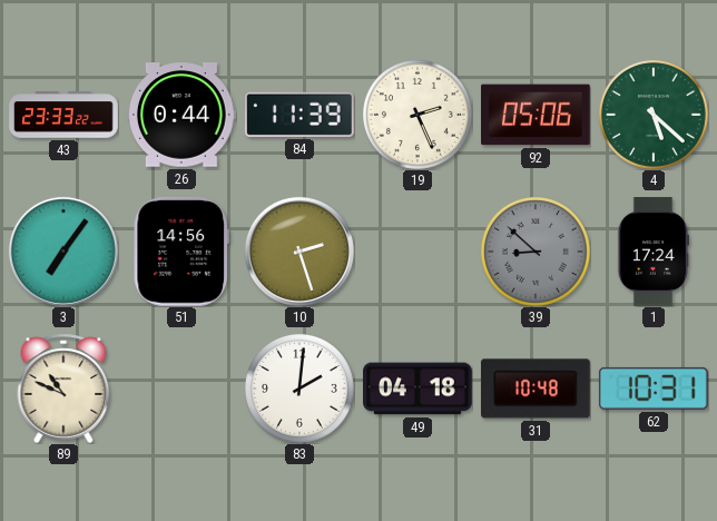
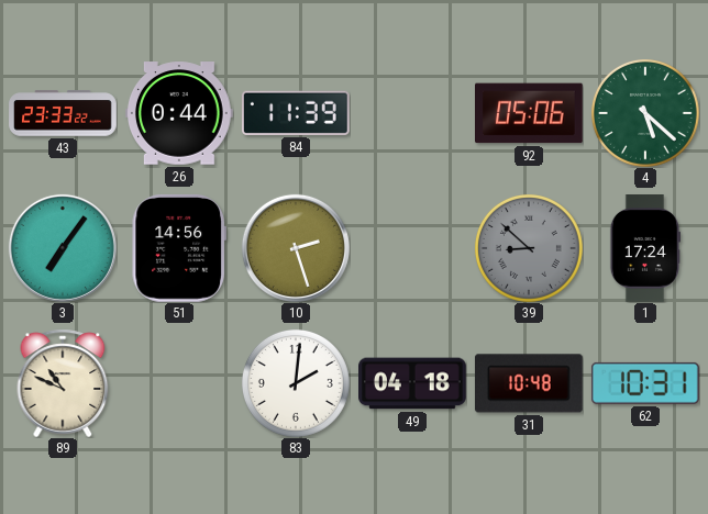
19: 2:26 -> none (418, 115)
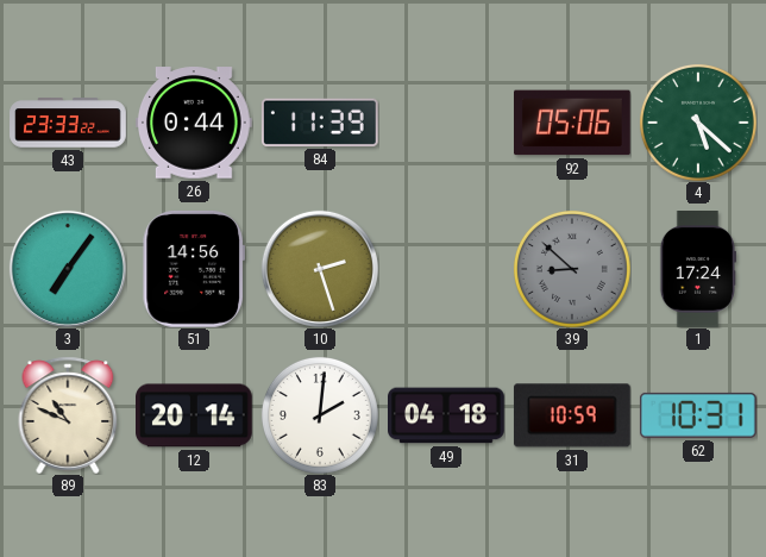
12: none -> 20:14 (195, 415)
31: 10:48 -> 10:59 (572, 415)
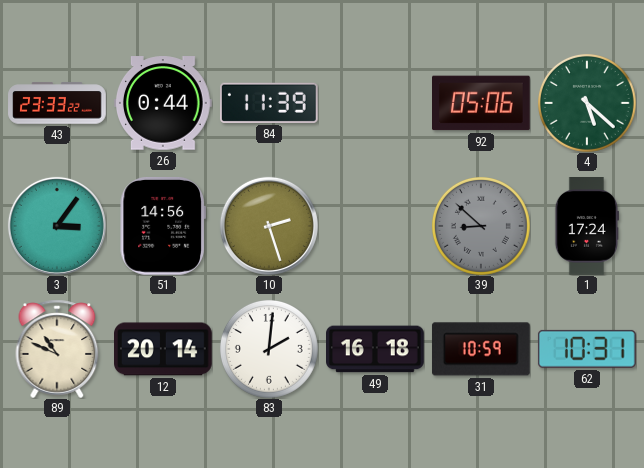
3: 7:06 -> 3:06 (57, 226)
49: 04:18 -> 16:18 (376, 349)
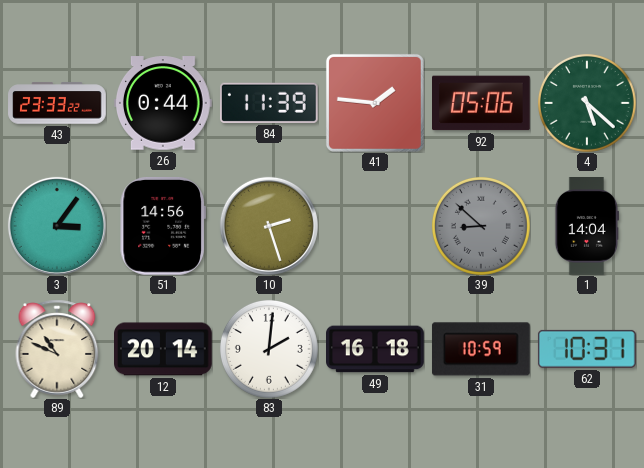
41: none -> 1:46 (375, 103)
1: 17:24 -> 14:04 (586, 226)
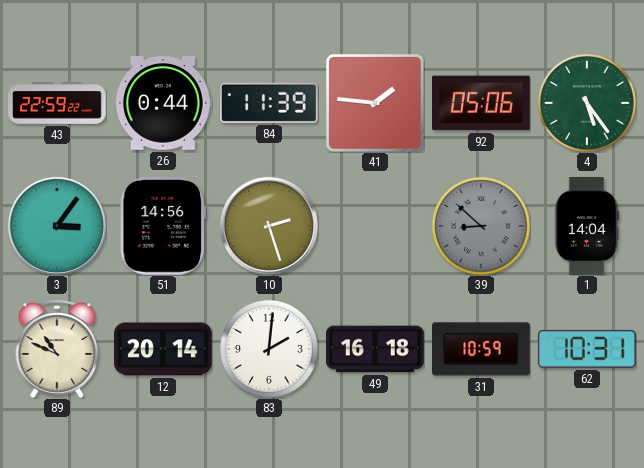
43: 23:33 -> 22:59 (57, 103)
4: 5:22 -> 5:24 (587, 103)
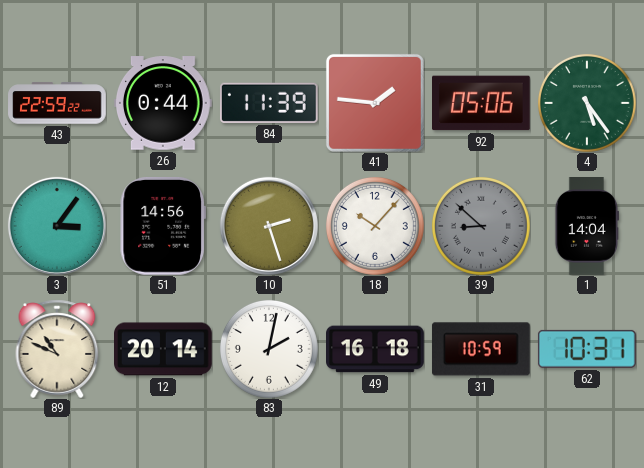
18: none -> 10:07 (375, 226)
83: 2:01 -> 2:02 (269, 349)
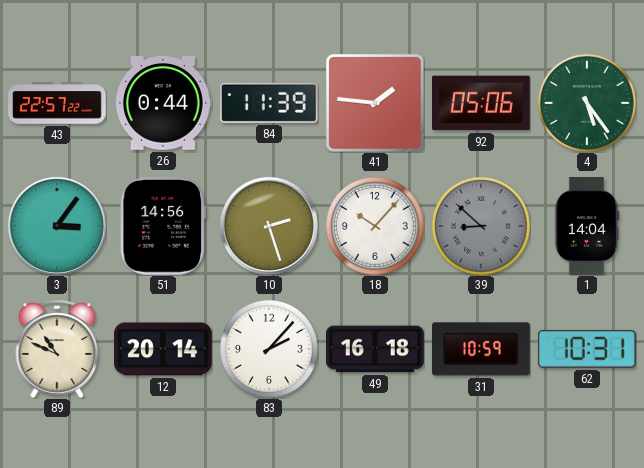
43: 22:59 -> 22:57 (57, 103)
83: 2:02 -> 2:07 (269, 349)
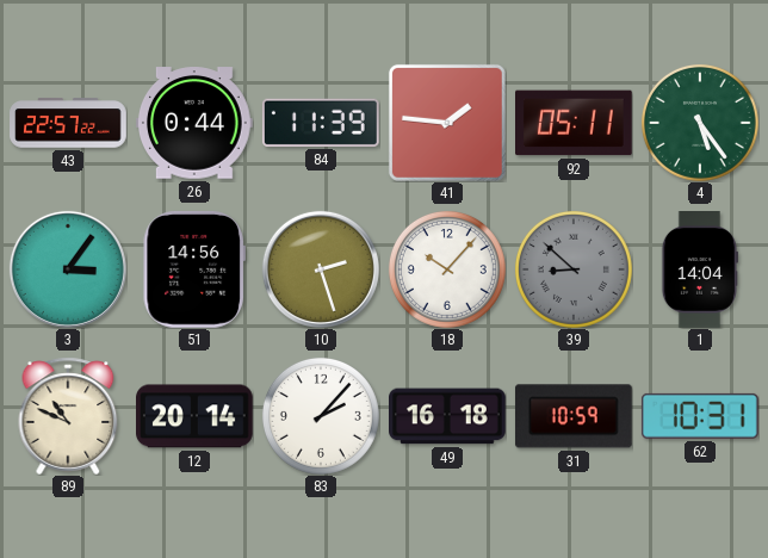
92: 05:06 -> 05:11 (575, 123)
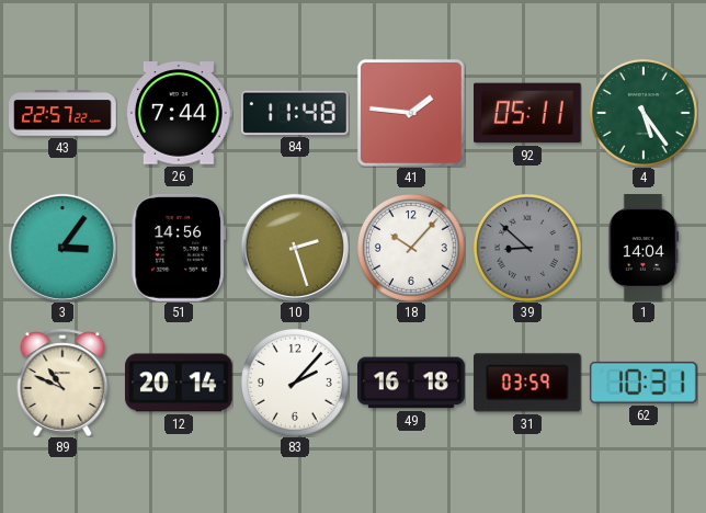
26: 0:44 -> 7:44 (180, 113)
84: 11:39 -> 11:48 (295, 113)
31: 10:59 -> 03:59 (527, 383)
